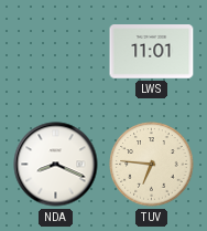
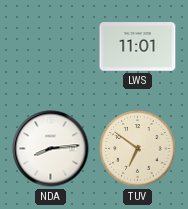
NDA: 8:19 -> 8:14 (51, 149)
TUV: 6:46 -> 6:51 (138, 149)
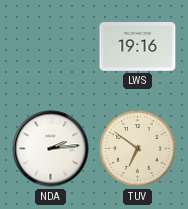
LWS: 11:01 -> 19:16 (138, 47)
NDA: 8:14 -> 2:14 (51, 149)
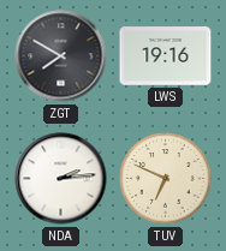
ZGT: none -> 7:50 (61, 56)
TUV: 6:51 -> 6:49 (166, 179)
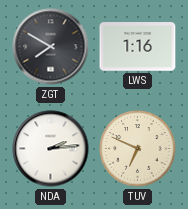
LWS: 19:16 -> 1:16 (138, 47)
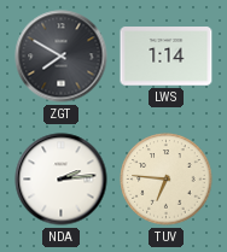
LWS: 1:16 -> 1:14 (167, 57)
TUV: 6:49 -> 6:46 (167, 180)
